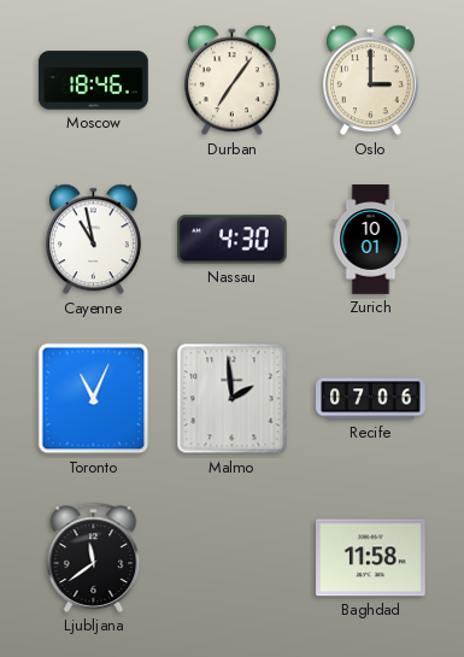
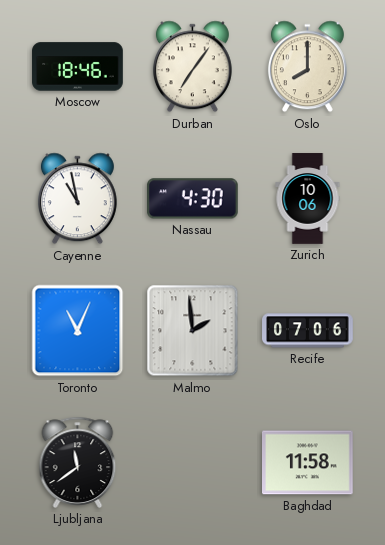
Oslo: 3:00 -> 8:00 (307, 67)
Zurich: 10:01 -> 10:06 (308, 199)
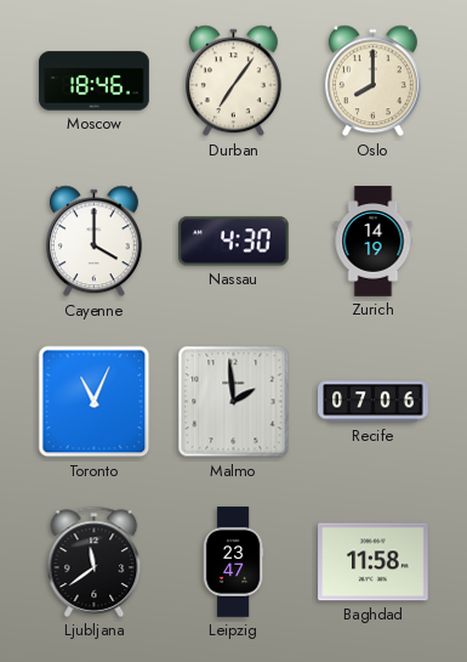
Cayenne: 10:58 -> 4:00 (93, 242)
Zurich: 10:06 -> 14:19 (374, 242)
Leipzig: none -> 23:47 (233, 562)
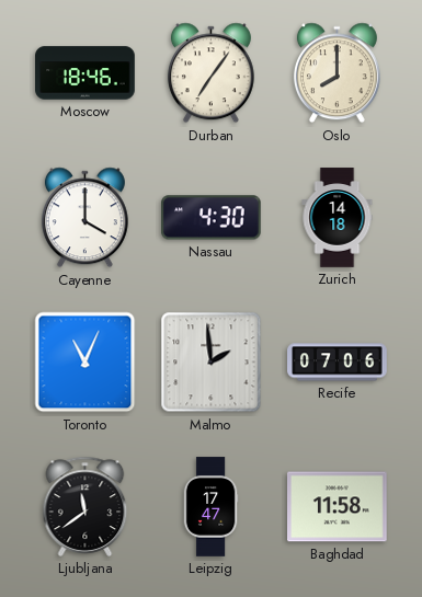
Zurich: 14:19 -> 14:18 (338, 218)
Leipzig: 23:47 -> 17:47 (210, 507)
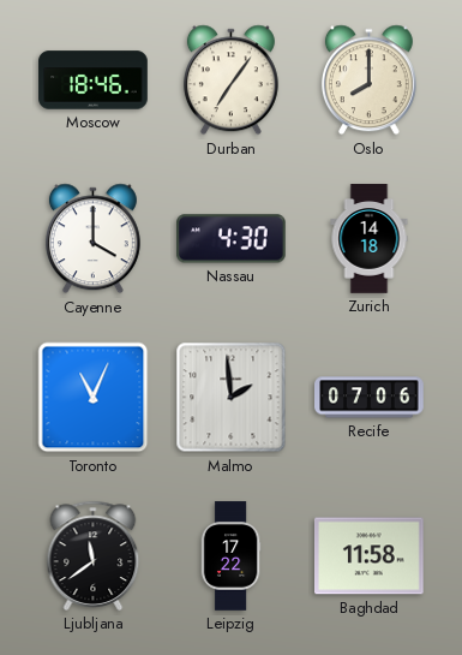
Leipzig: 17:47 -> 17:22 (230, 556)
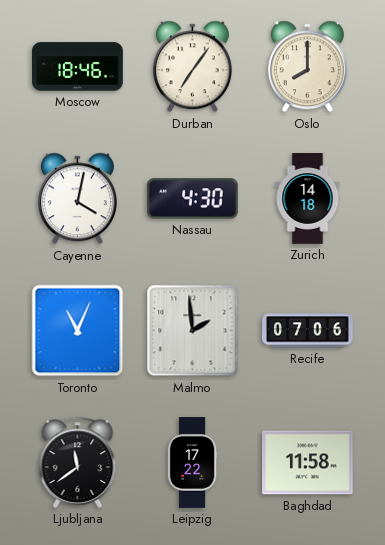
Cayenne: 4:00 -> 4:02 (77, 199)
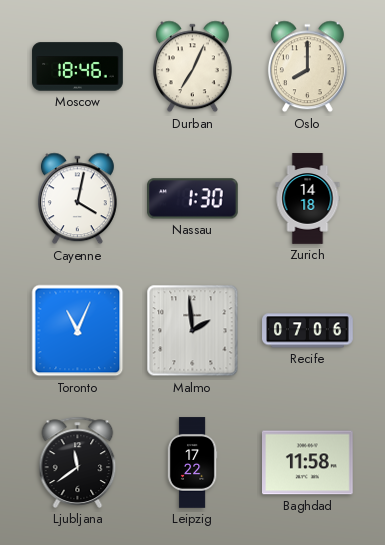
Durban: 7:06 -> 7:04 (192, 67)
Nassau: 4:30 -> 1:30 (193, 199)
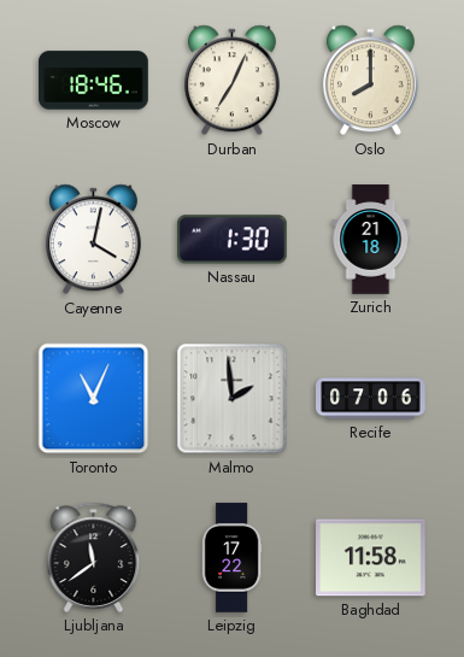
Zurich: 14:18 -> 21:18 (371, 240)
